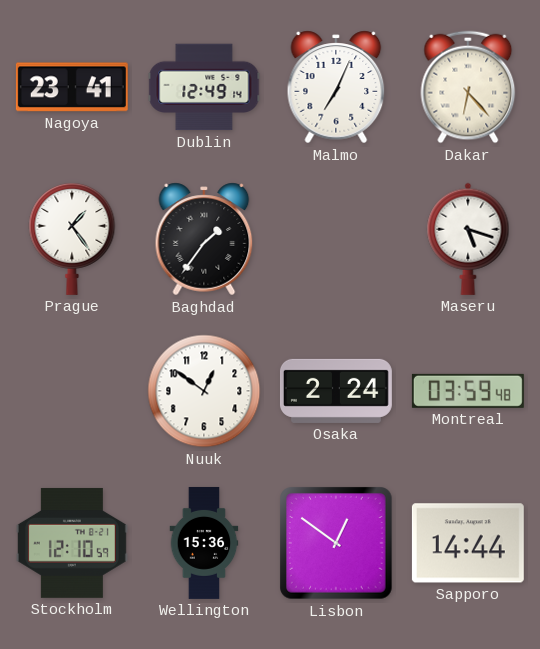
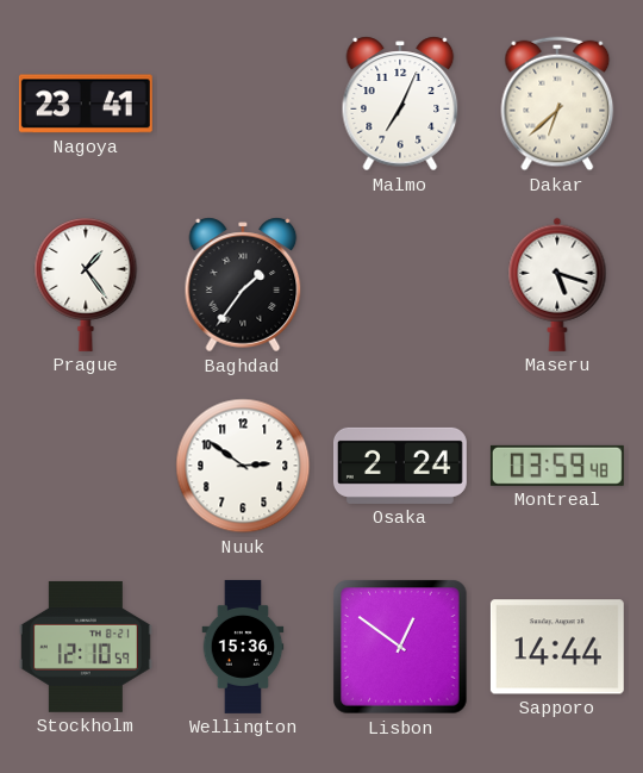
Dublin: 12:49 -> none (204, 87)
Dakar: 6:23 -> 6:38 (557, 104)
Nuuk: 12:51 -> 2:51 (243, 466)
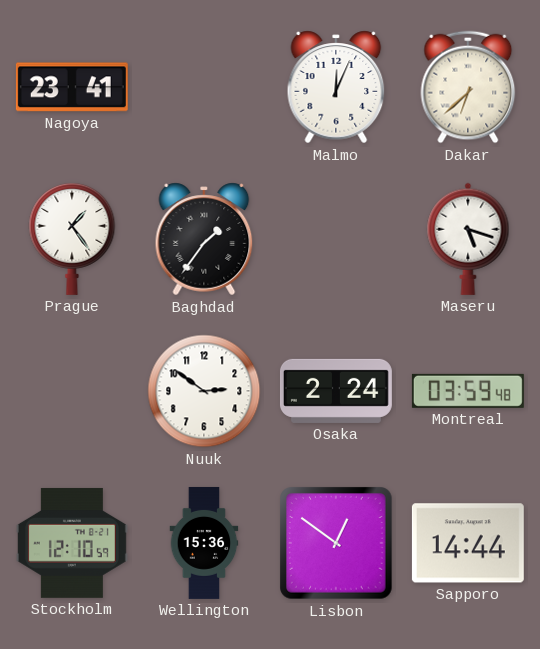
Malmo: 7:04 -> 12:04 (336, 87)
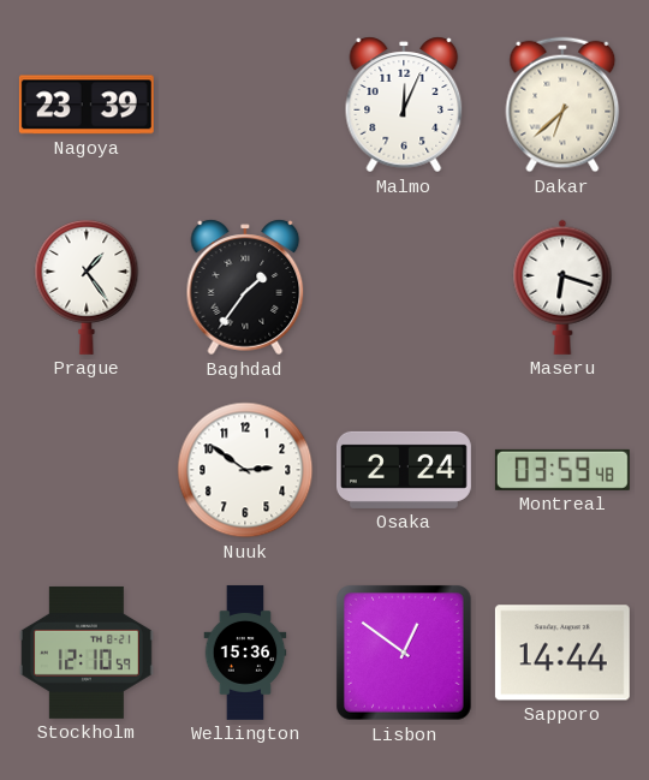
Nagoya: 23:41 -> 23:39 (87, 105)
Maseru: 5:18 -> 6:18 (562, 287)
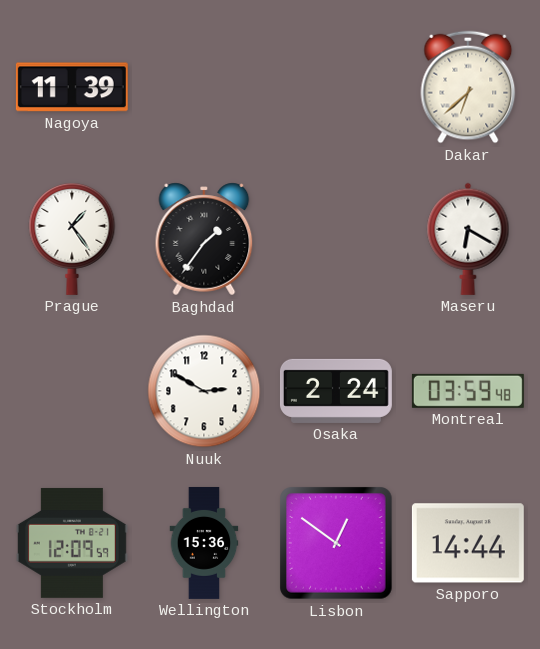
Nagoya: 23:39 -> 11:39 (72, 87)
Malmo: 12:04 -> none (404, 105)
Maseru: 6:18 -> 6:20 (468, 239)
Nuuk: 2:51 -> 2:50 (204, 391)
Stockholm: 12:10 -> 12:09 (72, 543)
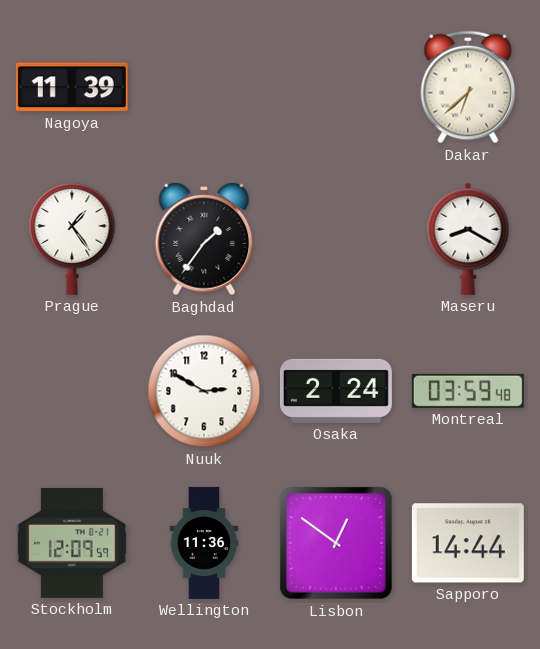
Maseru: 6:20 -> 8:20 (468, 239)
Wellington: 15:36 -> 11:36 (204, 543)
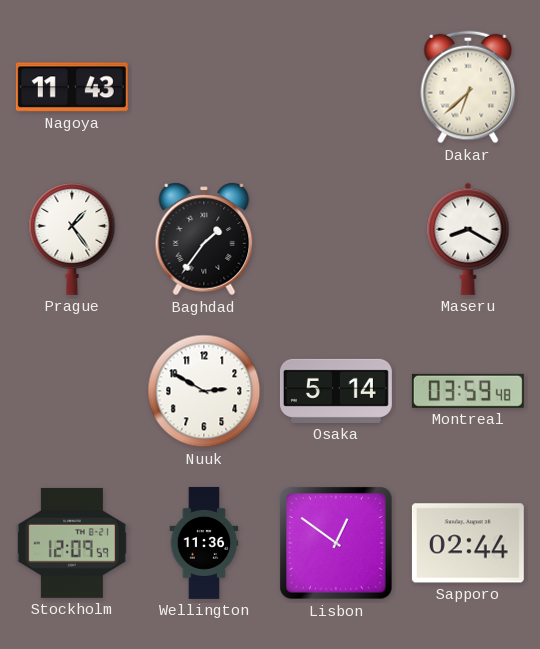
Nagoya: 11:39 -> 11:43 (72, 87)
Osaka: 2:24 -> 5:14 (336, 391)
Sapporo: 14:44 -> 02:44 (468, 543)
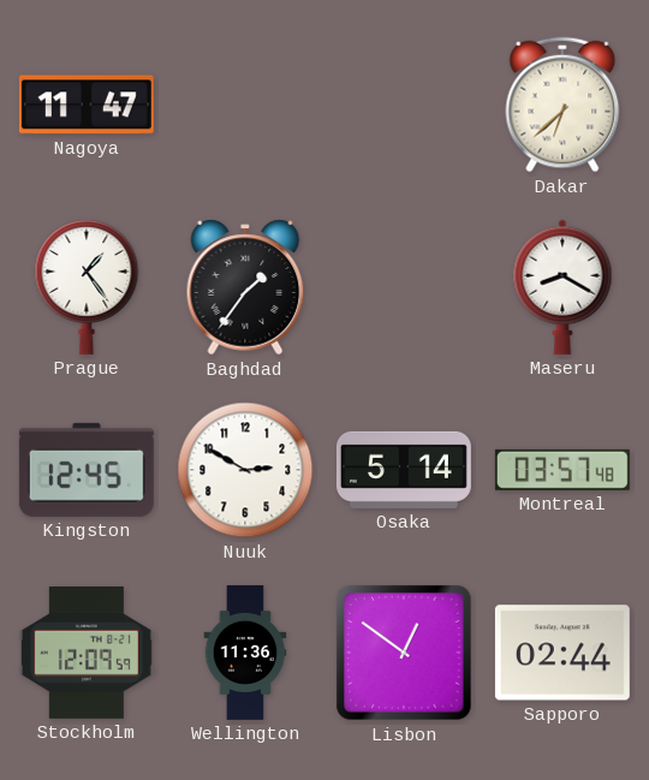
Nagoya: 11:43 -> 11:47 (87, 105)
Kingston: none -> 12:45 (87, 470)
Montreal: 03:59 -> 03:57 (562, 470)
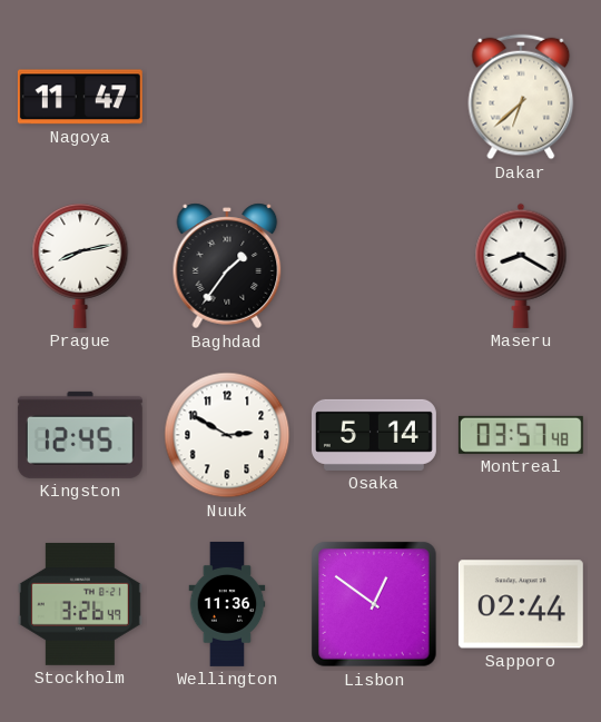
Prague: 1:24 -> 8:13 (80, 265)
Stockholm: 12:09 -> 3:26 (80, 604)
